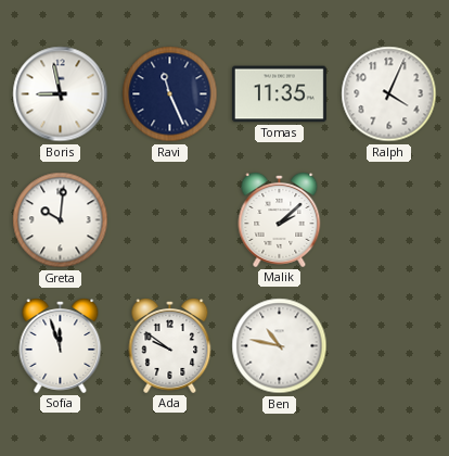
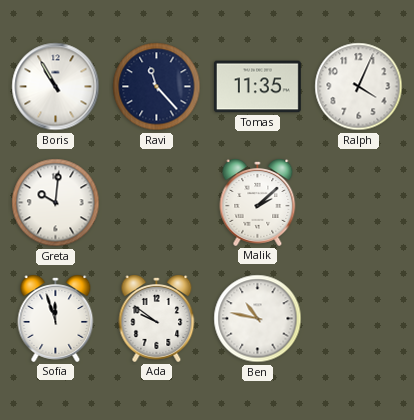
Boris: 8:58 -> 10:55 (56, 87)
Ravi: 11:26 -> 11:23 (157, 87)
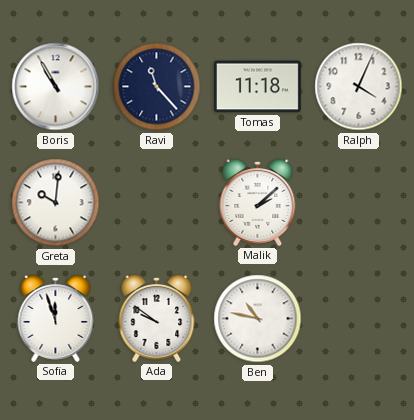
Tomas: 11:35 -> 11:18 (257, 87)
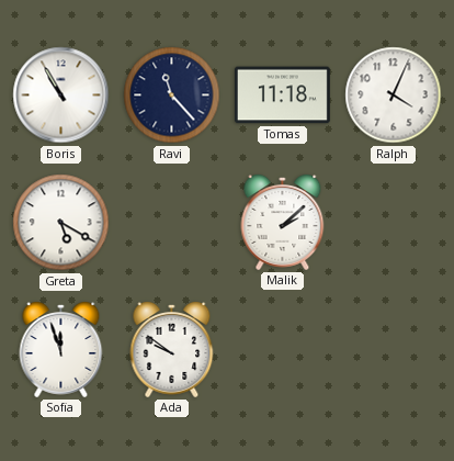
Greta: 10:01 -> 5:20 (61, 223)
Ben: 10:47 -> none (258, 319)
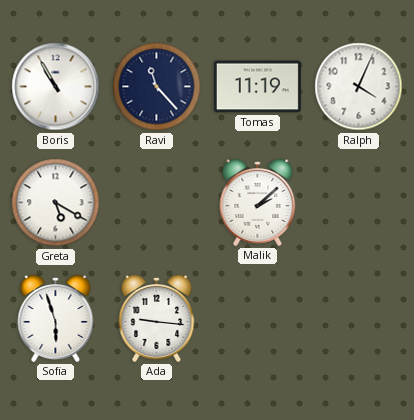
Tomas: 11:18 -> 11:19 (257, 87)
Sofia: 11:57 -> 5:57 (56, 319)
Ada: 9:51 -> 9:16 (157, 319)
